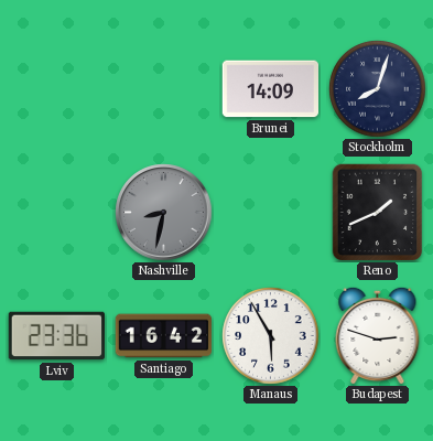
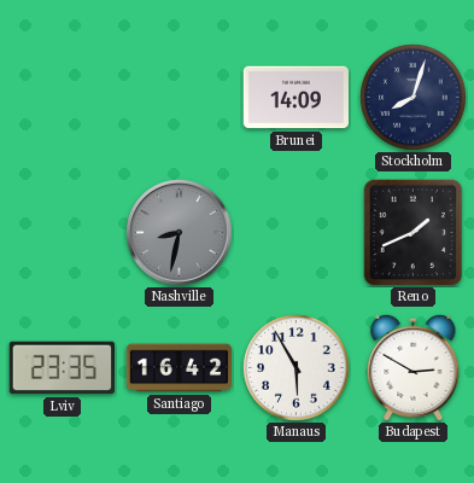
Lviv: 23:36 -> 23:35 (62, 368)
Budapest: 2:48 -> 2:50 (414, 367)
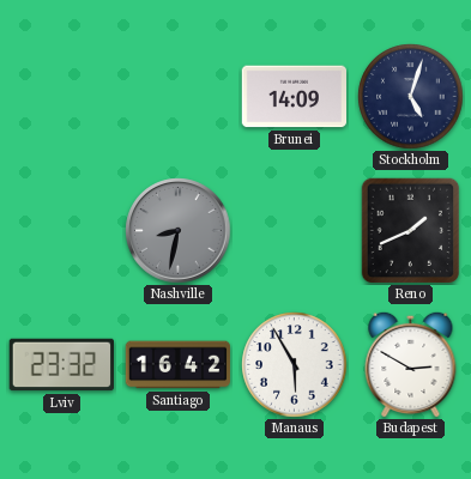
Stockholm: 8:03 -> 5:03 (411, 97)
Lviv: 23:35 -> 23:32 (61, 365)
